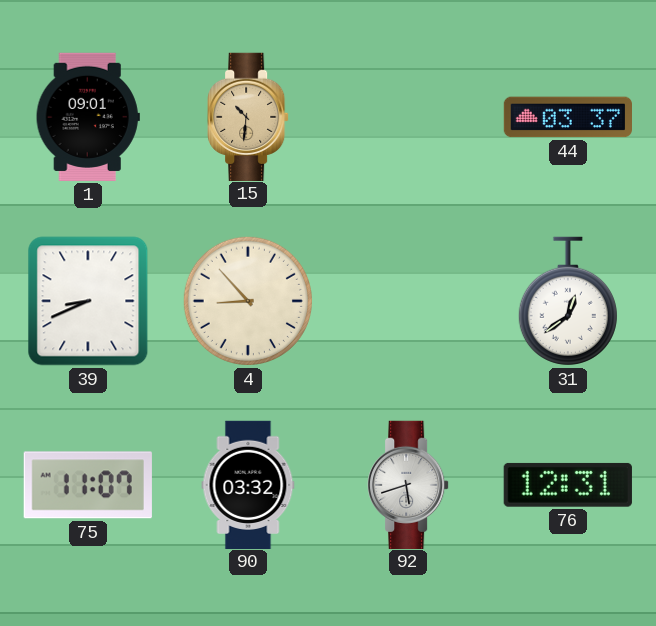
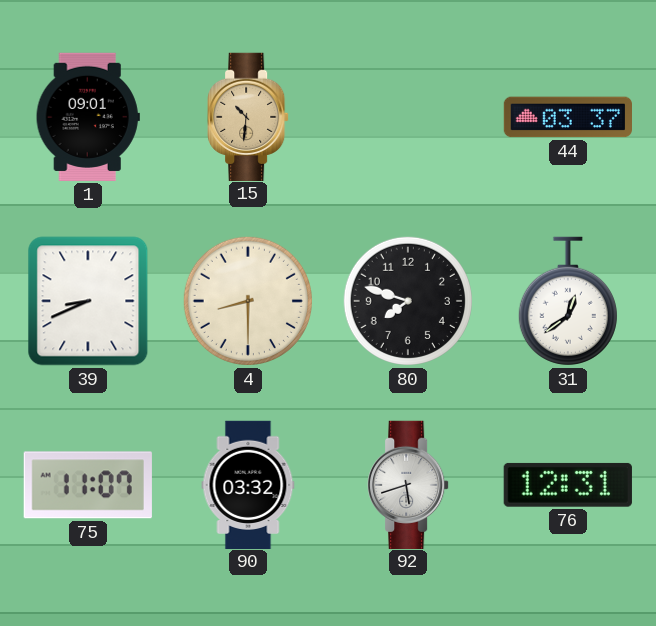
4: 8:53 -> 8:30 (248, 301)
80: none -> 7:48 (408, 301)
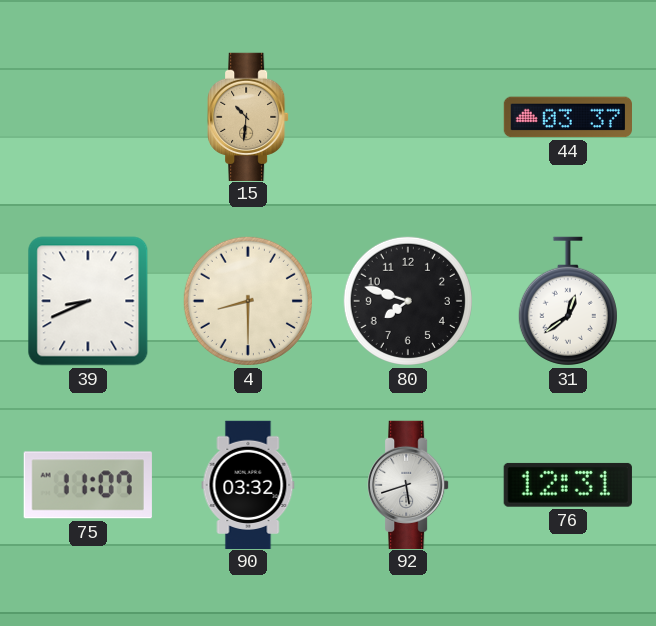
1: 09:01 -> none (88, 117)
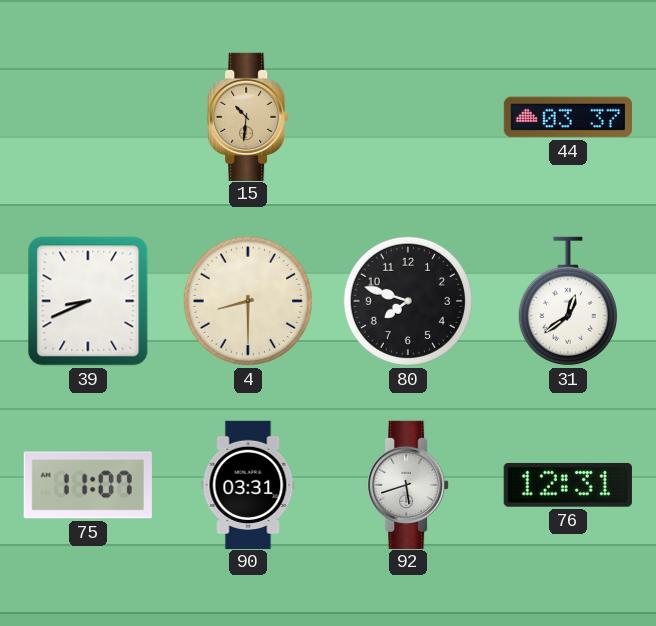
90: 03:32 -> 03:31 (248, 484)
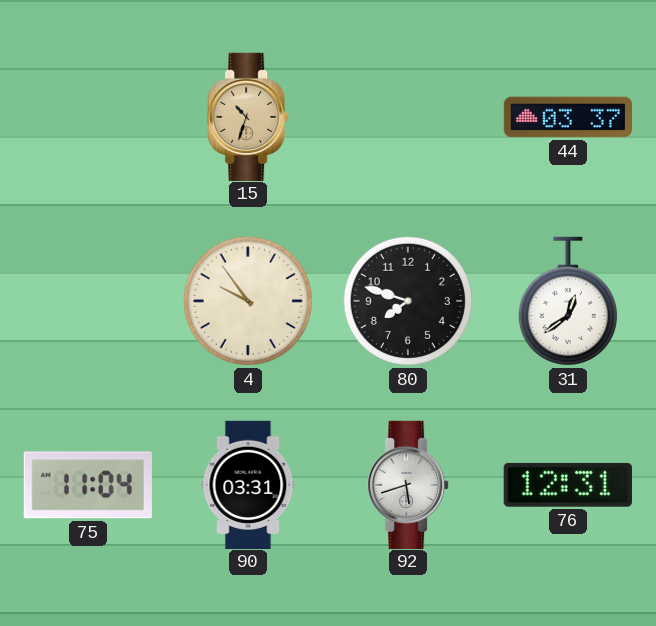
15: 10:31 -> 10:33 (248, 116)
39: 8:41 -> none (88, 301)
4: 8:30 -> 9:54 (248, 301)
75: 11:07 -> 11:04 (88, 485)
